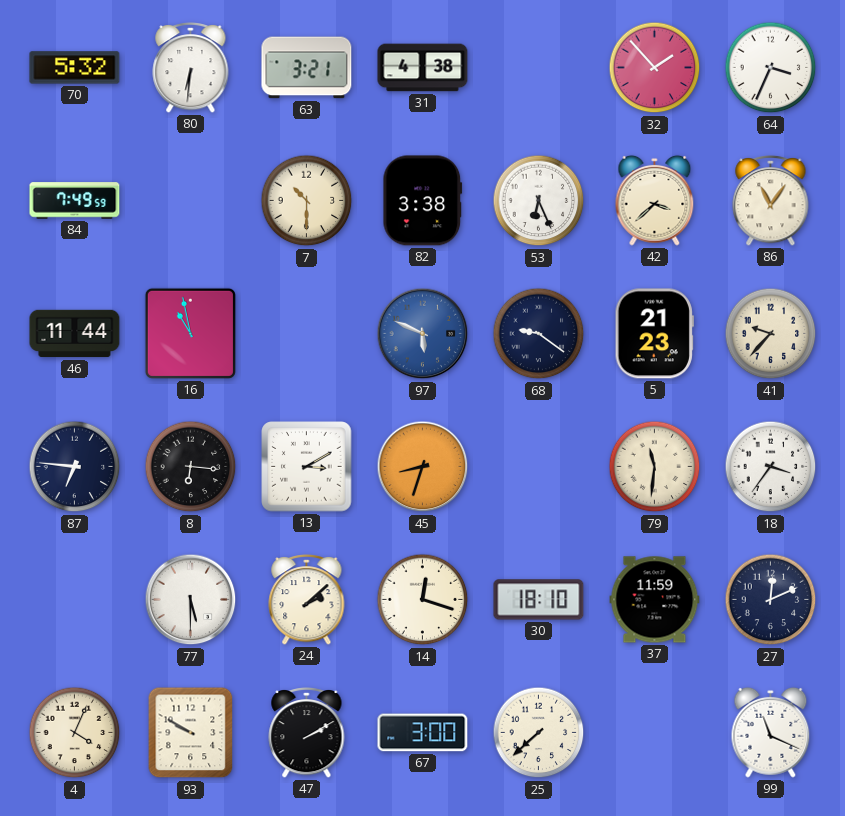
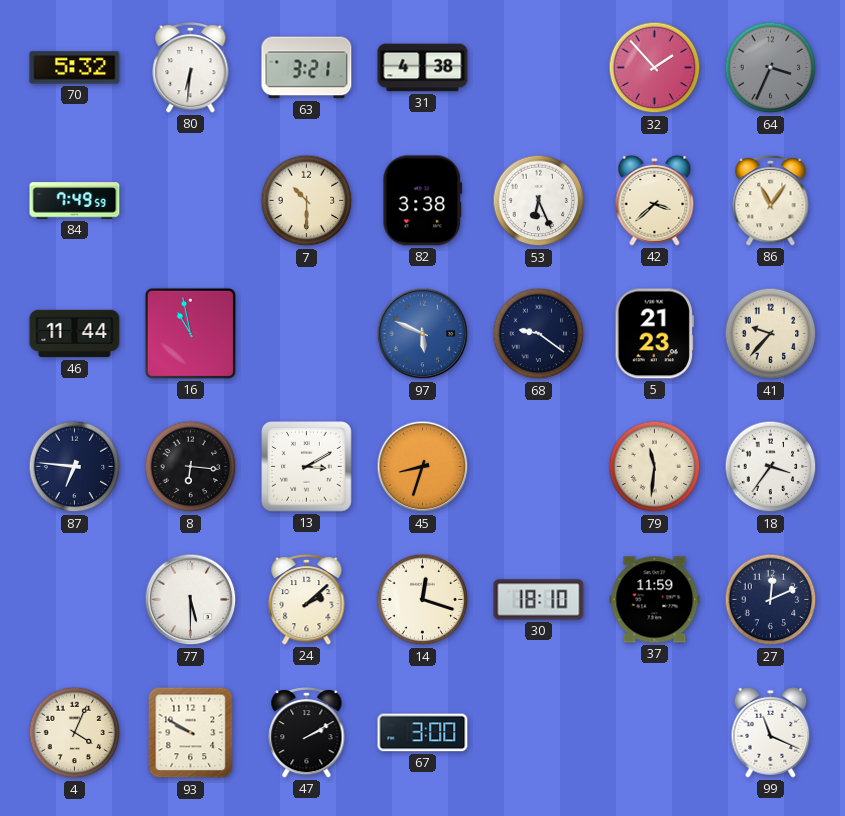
64 dial: white -> grey (771, 68)
25: 7:38 -> none (539, 733)
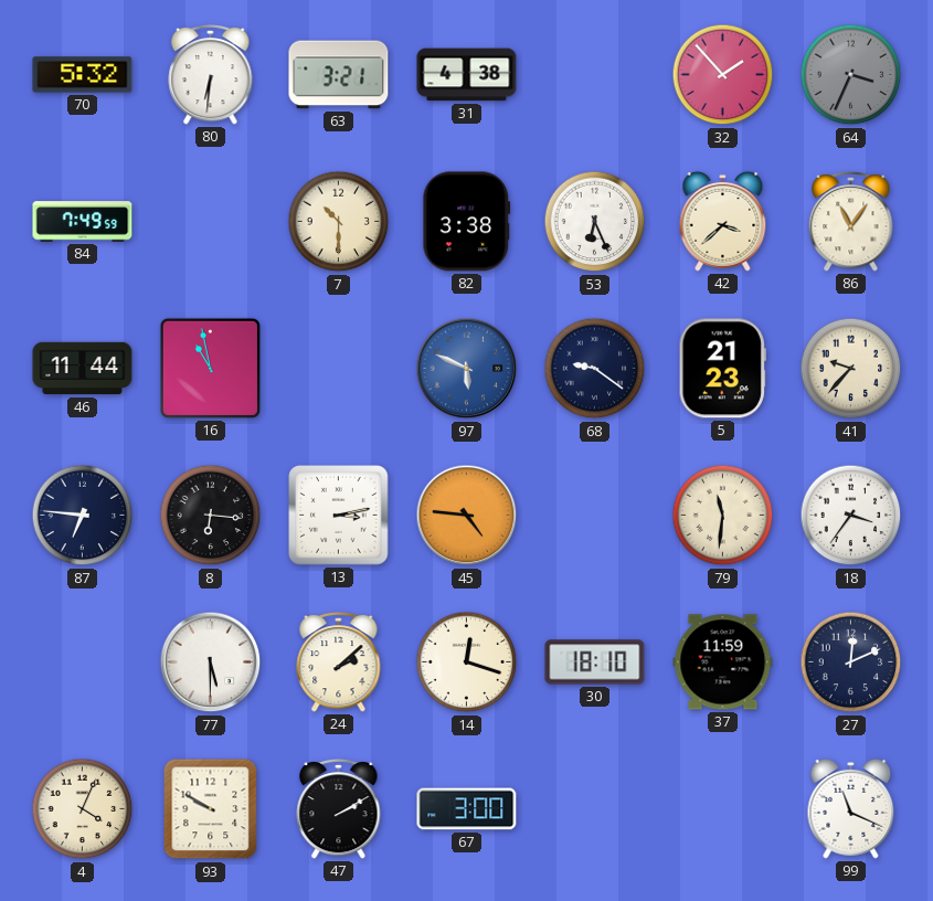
13: 3:10 -> 3:13 (339, 516)
45: 8:33 -> 4:46 (467, 516)
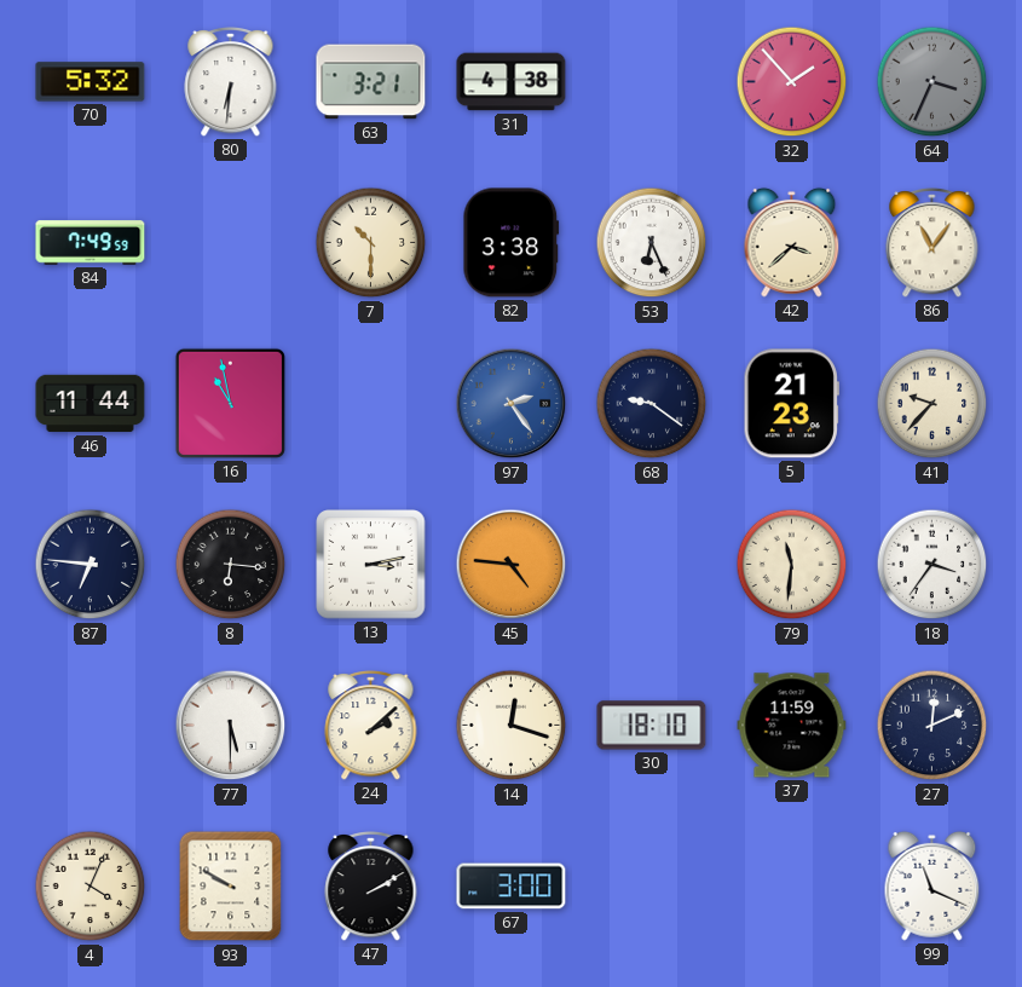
97: 5:49 -> 2:24 (512, 404)
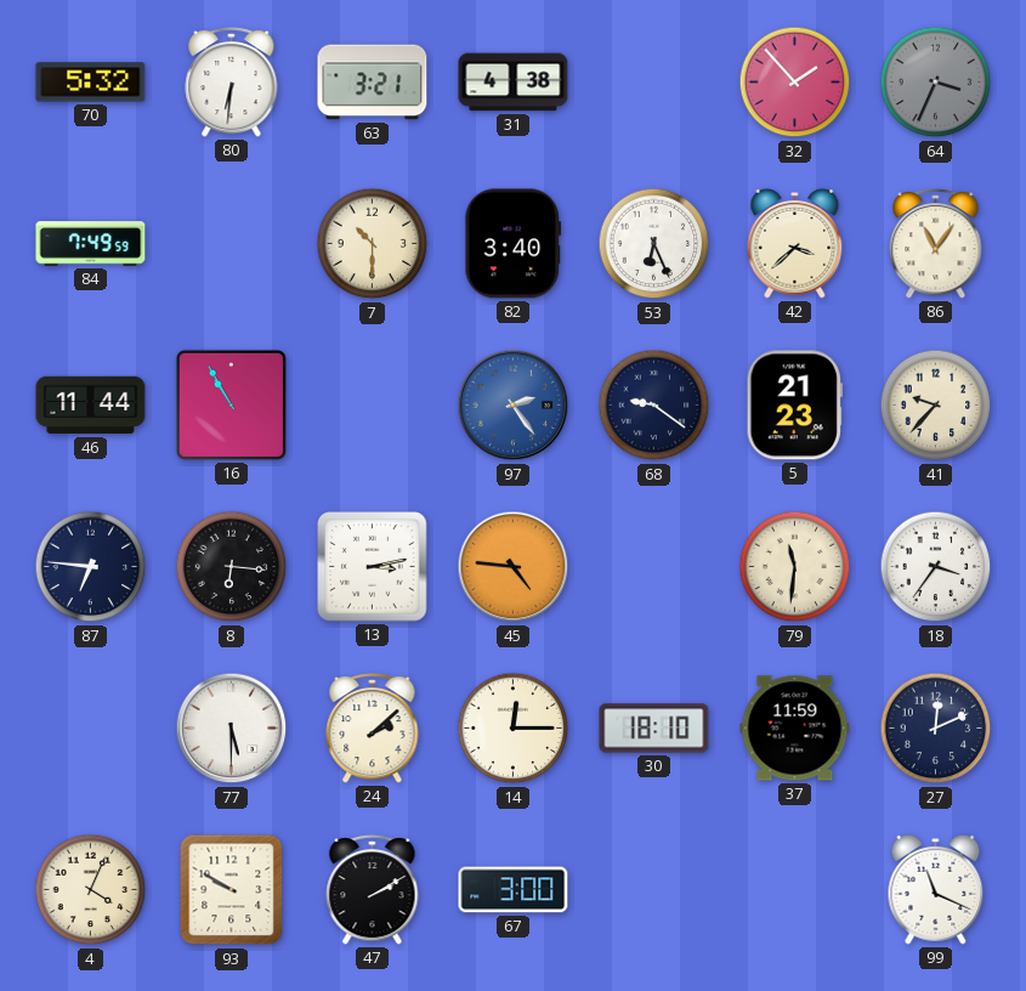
82: 3:38 -> 3:40 (514, 244)
16: 10:58 -> 10:55 (231, 404)
14: 12:18 -> 12:15 (514, 729)
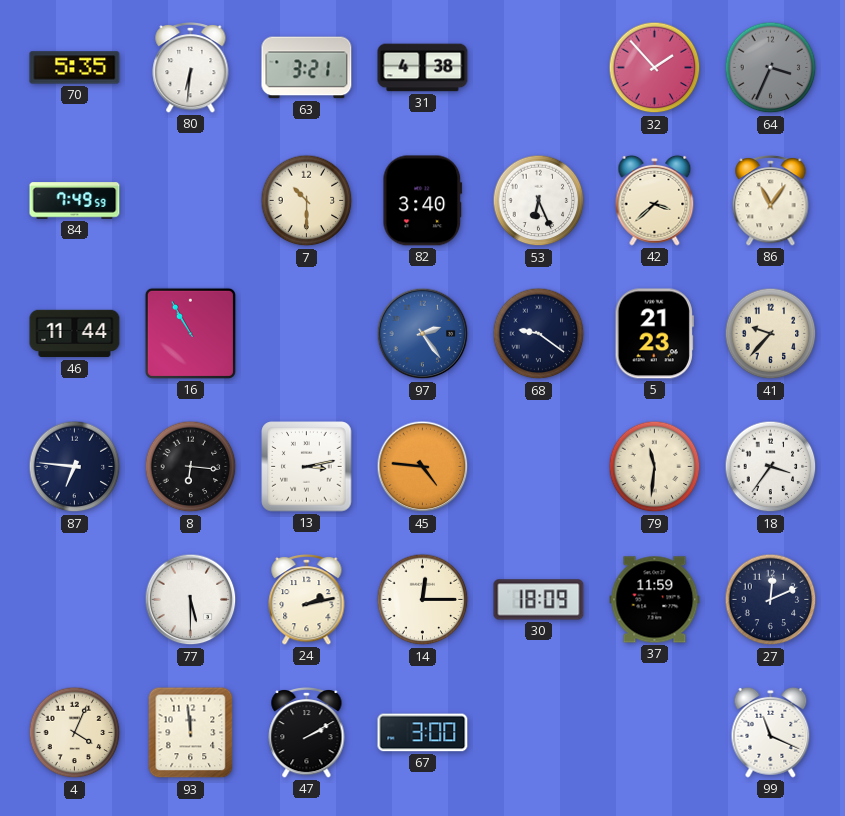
70: 5:32 -> 5:35 (75, 68)
24: 2:08 -> 2:13 (307, 599)
30: 18:10 -> 18:09 (539, 600)
93: 9:50 -> 11:59 (191, 733)
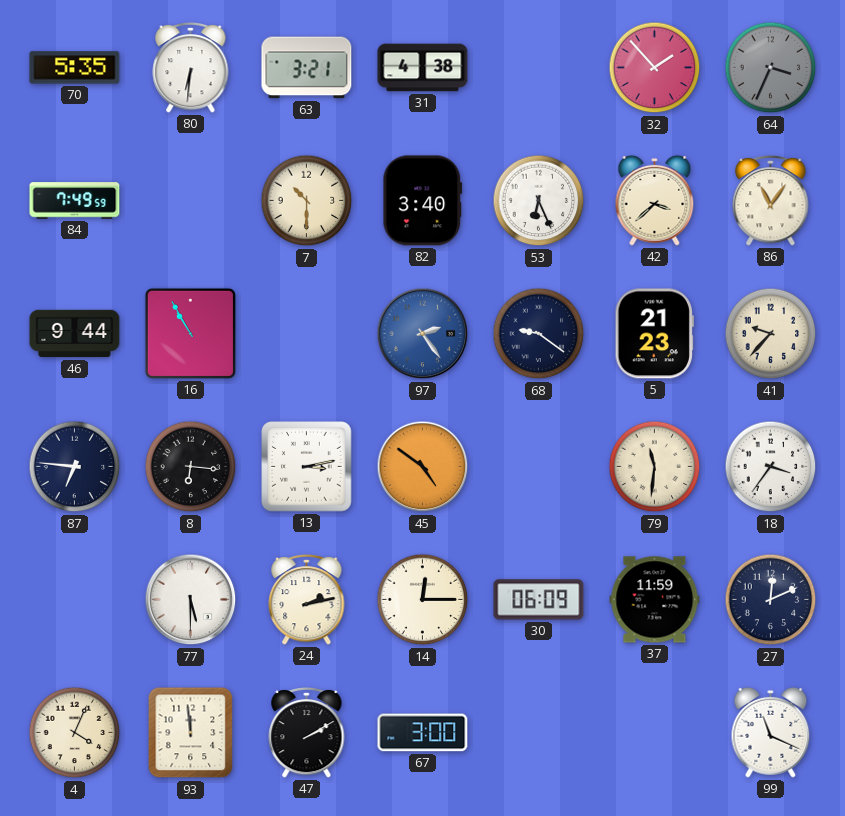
46: 11:44 -> 9:44 (75, 334)
45: 4:46 -> 4:51 (423, 467)
30: 18:09 -> 06:09 (539, 600)
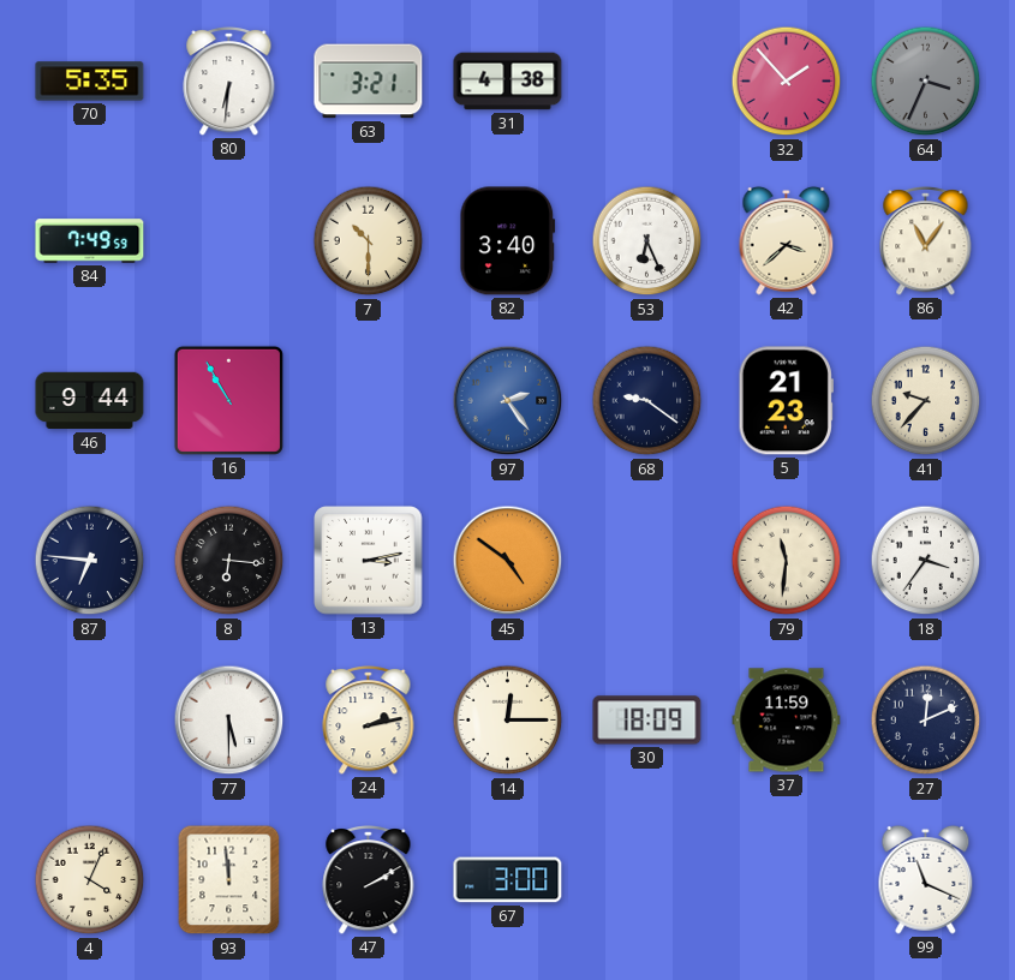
30: 06:09 -> 18:09 (647, 721)
